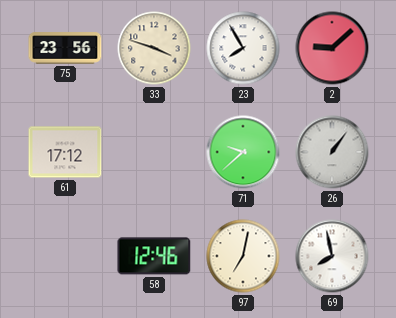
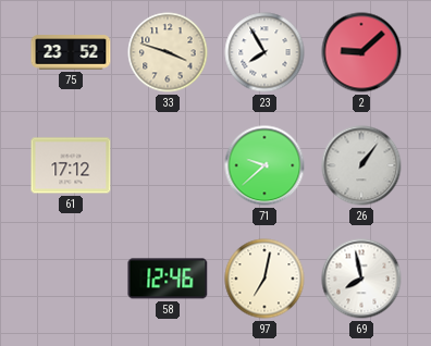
75: 23:56 -> 23:52 (71, 52)
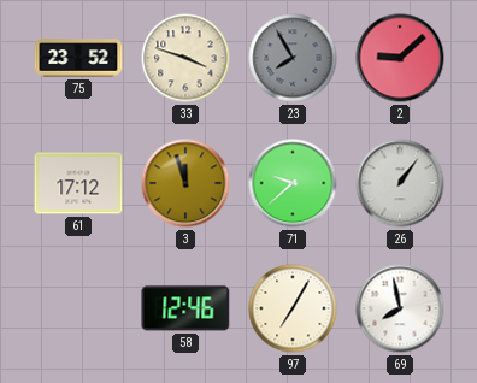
23 dial: white -> grey (293, 58)
3: none -> 11:57 (185, 183)
97: 7:02 -> 7:05 (293, 308)
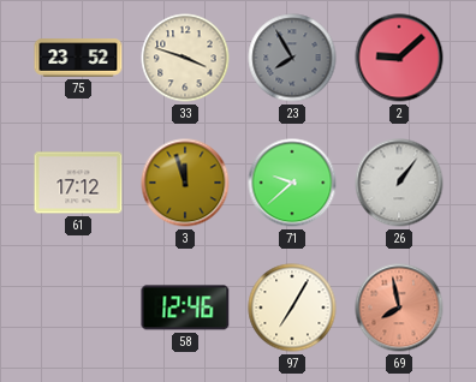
69 dial: white -> salmon (399, 308)
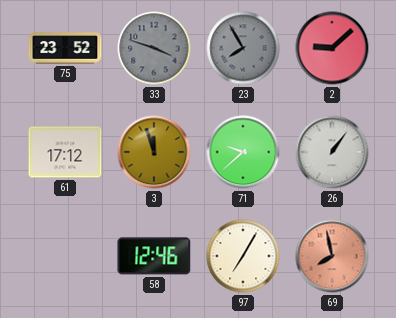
33 dial: cream -> grey (154, 48)
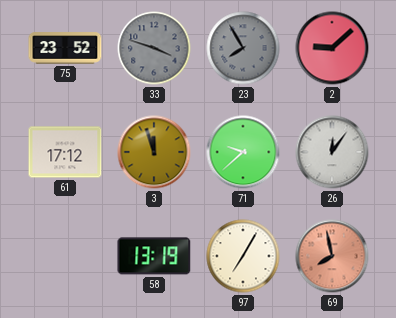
26: 1:06 -> 12:06 (332, 152)
58: 12:46 -> 13:19 (154, 256)
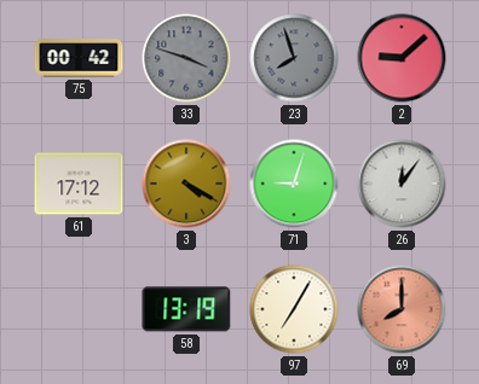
75: 23:52 -> 00:42 (79, 58)
23: 7:55 -> 7:57 (294, 58)
3: 11:57 -> 4:20 (186, 184)
71: 9:38 -> 9:03 (294, 184)
69: 7:58 -> 8:00 (402, 309)
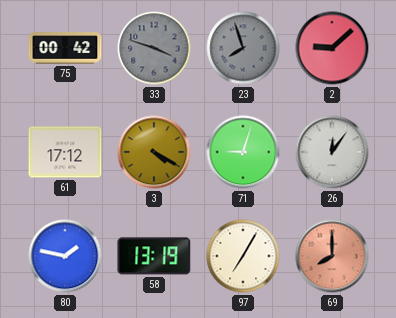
80: none -> 1:47 (65, 256)
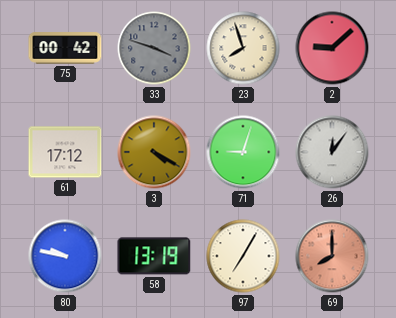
23 dial: grey -> cream (243, 48)
80: 1:47 -> 9:47 (65, 256)
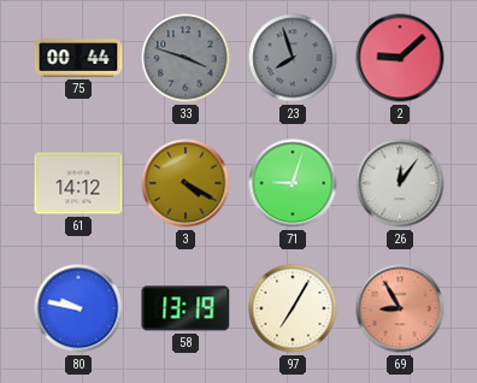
75: 00:42 -> 00:44 (78, 58)
23 dial: cream -> grey (293, 58)
61: 17:12 -> 14:12 (78, 183)
69: 8:00 -> 8:55 (400, 308)
